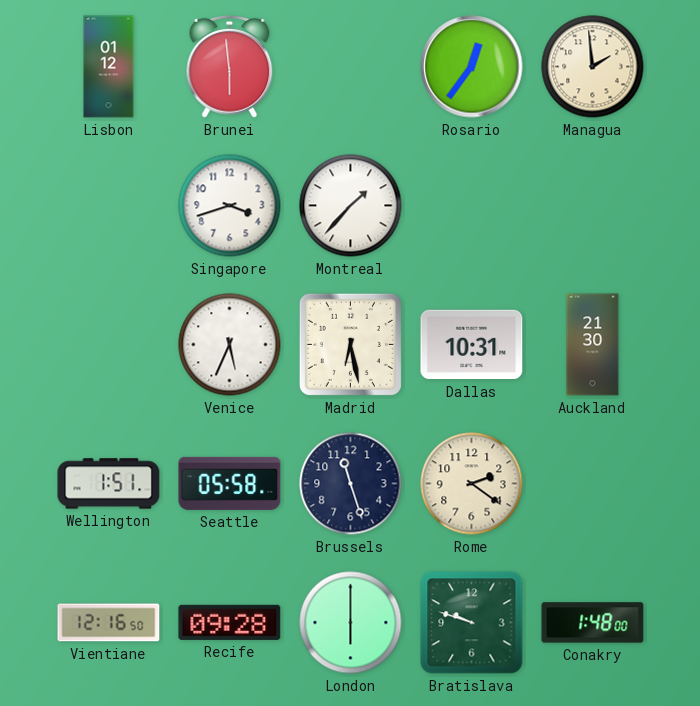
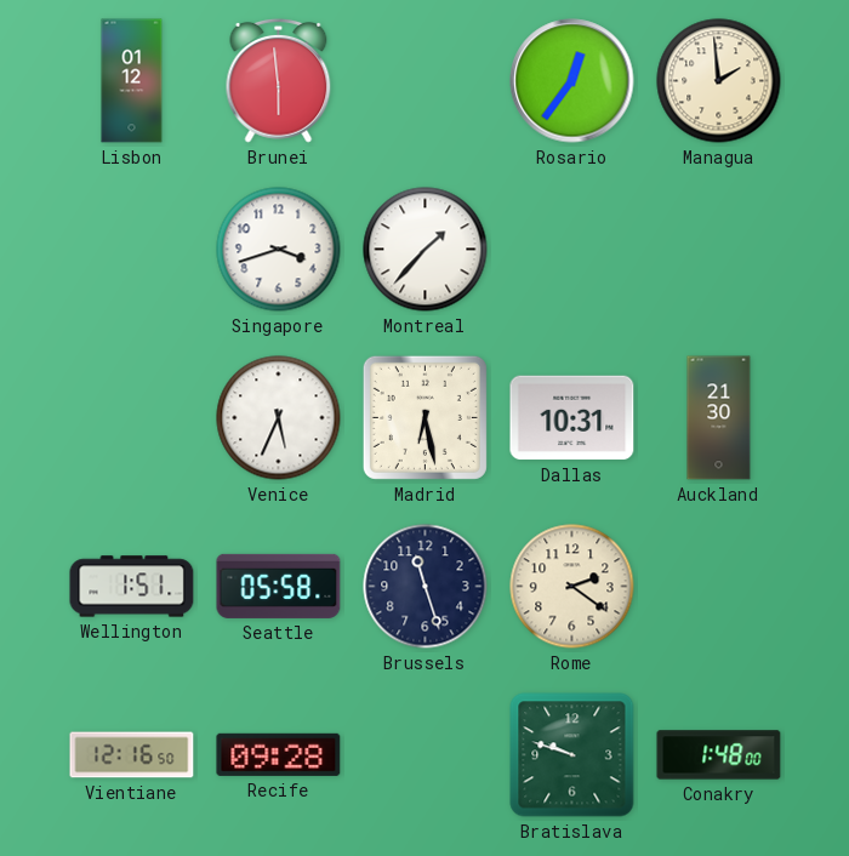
London: 6:00 -> none (351, 623)
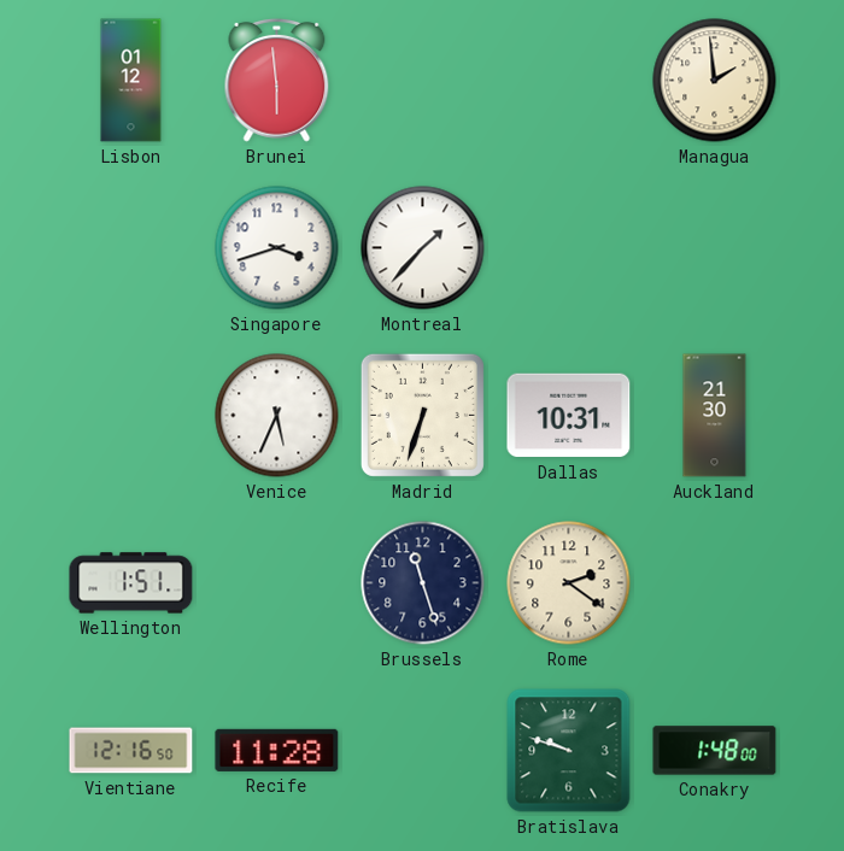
Rosario: 12:36 -> none (572, 81)
Madrid: 6:28 -> 6:33 (422, 415)
Seattle: 05:58 -> none (279, 586)
Recife: 09:28 -> 11:28 (277, 750)
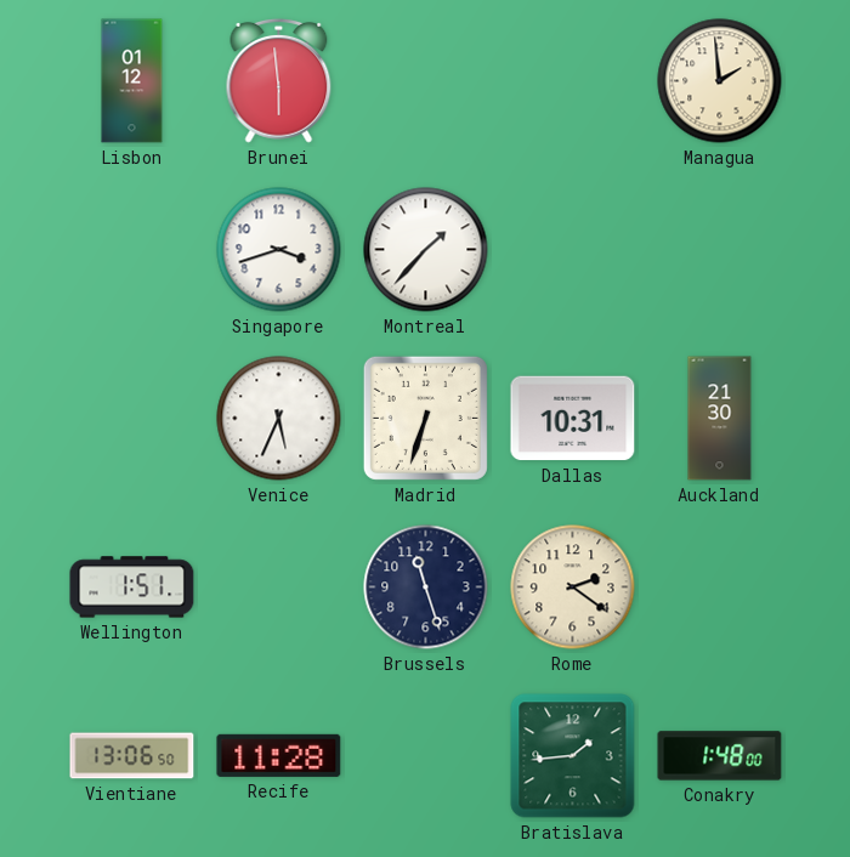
Vientiane: 12:16 -> 13:06 (132, 756)
Bratislava: 9:48 -> 1:44 (573, 756)
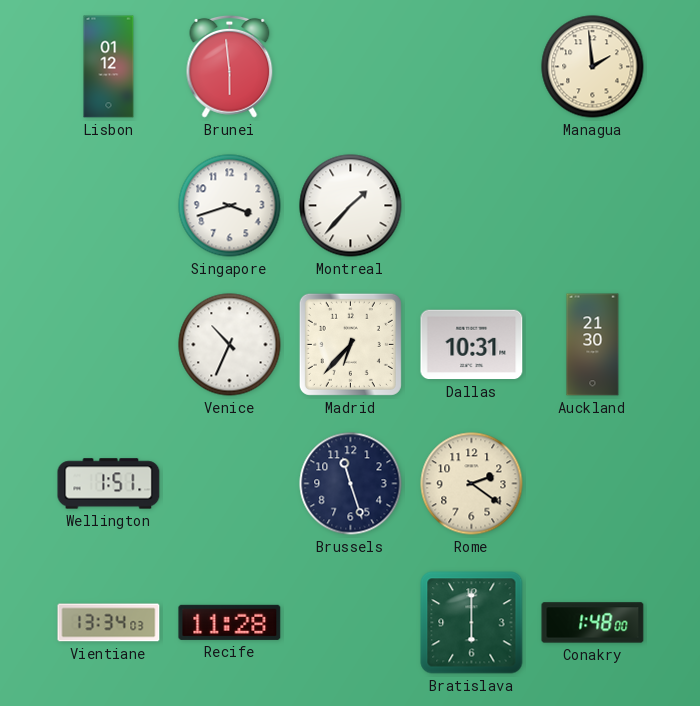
Venice: 5:34 -> 10:34 (230, 345)
Madrid: 6:33 -> 6:37 (350, 344)
Vientiane: 13:06 -> 13:34 (109, 623)
Bratislava: 1:44 -> 6:00 (472, 623)
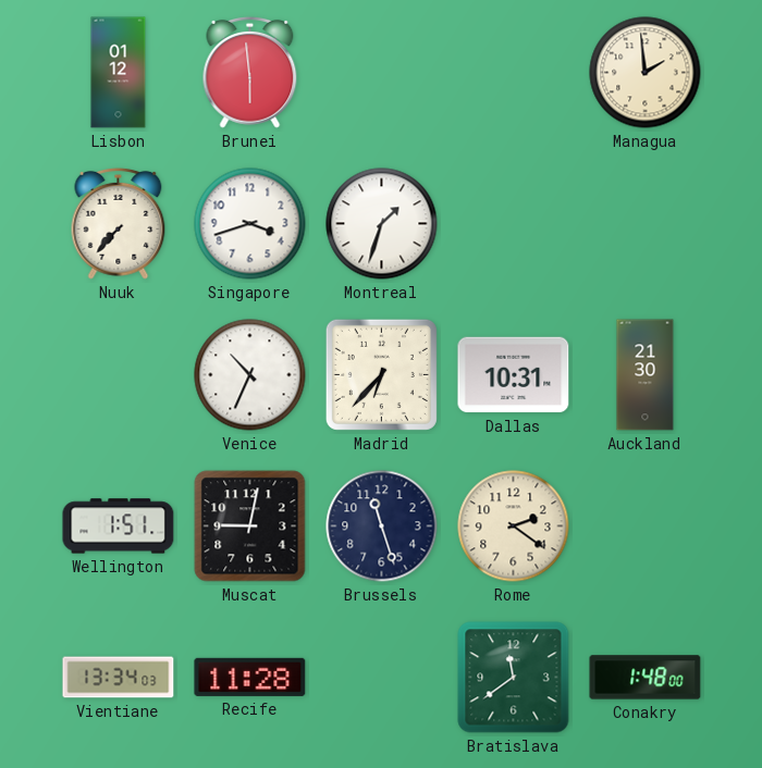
Nuuk: none -> 7:37 (119, 223)
Montreal: 1:37 -> 1:33 (382, 224)
Muscat: none -> 9:02 (250, 527)
Bratislava: 6:00 -> 11:39 (514, 678)
